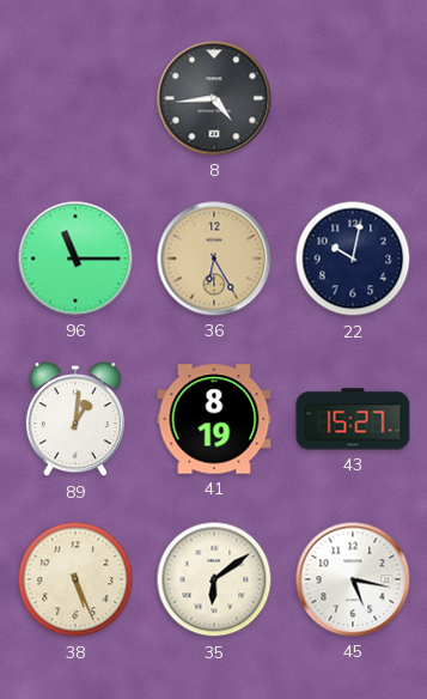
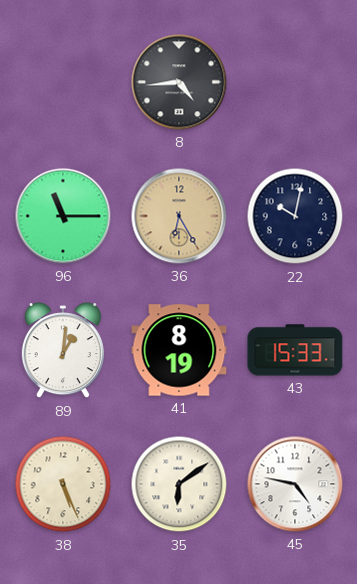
43: 15:27 -> 15:33 (295, 350)
45: 5:17 -> 4:47 (295, 484)
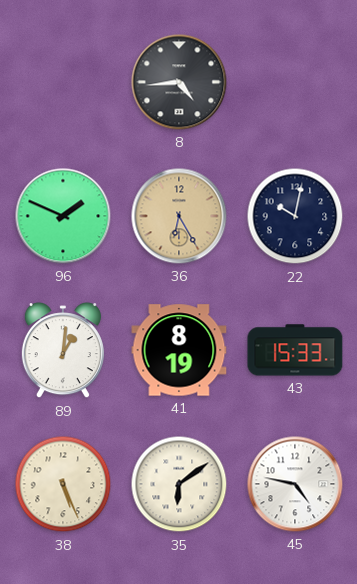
96: 11:15 -> 1:49 (63, 216)
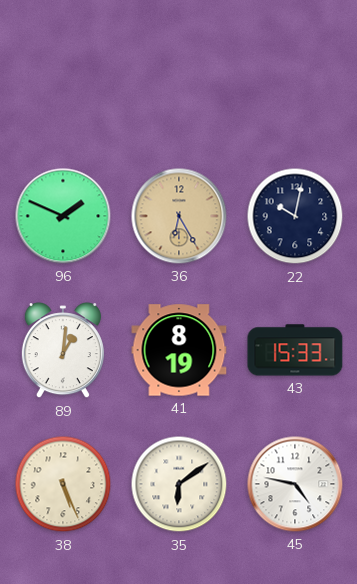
8: 4:44 -> none (179, 82)
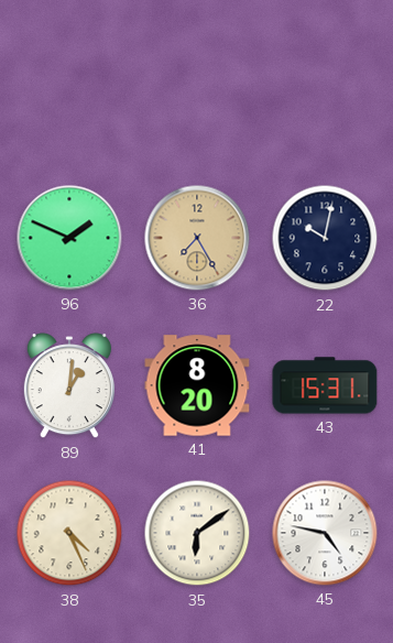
36: 6:25 -> 7:25 (197, 238)
41: 8:19 -> 8:20 (197, 385)
43: 15:33 -> 15:31 (325, 385)
38: 5:26 -> 4:26 (69, 533)
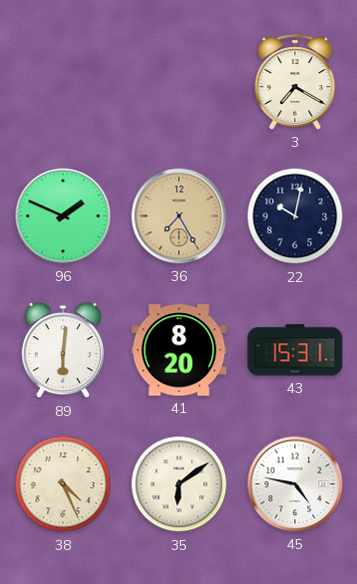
3: none -> 7:20 (295, 82)
89: 1:01 -> 6:01 (63, 351)
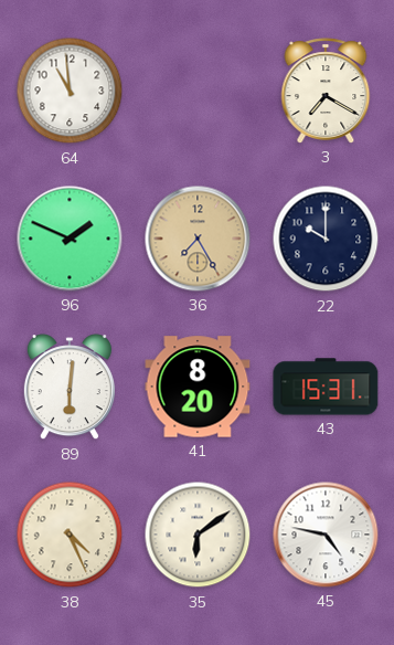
64: none -> 10:59 (70, 91)
22: 10:02 -> 10:00 (326, 239)
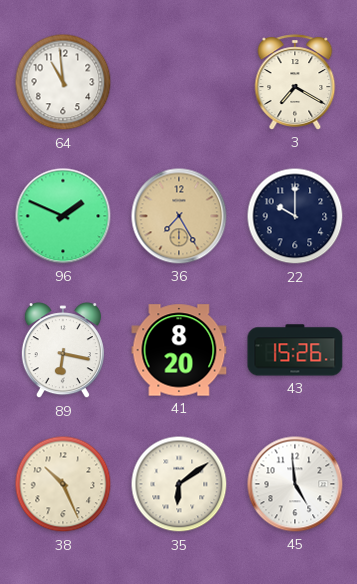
89: 6:01 -> 6:17 (63, 351)
43: 15:31 -> 15:26 (295, 350)
38: 4:26 -> 10:26 (63, 484)
45: 4:47 -> 4:59 (295, 484)
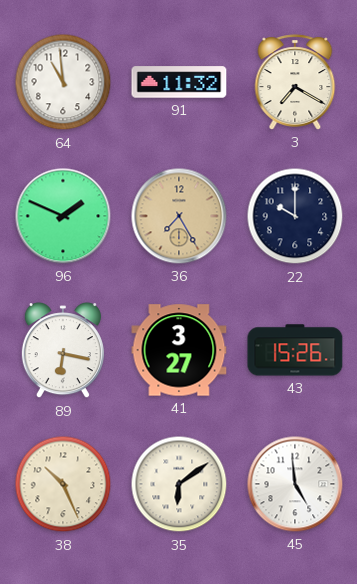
91: none -> 11:32 (179, 82)
41: 8:20 -> 3:27 (179, 350)
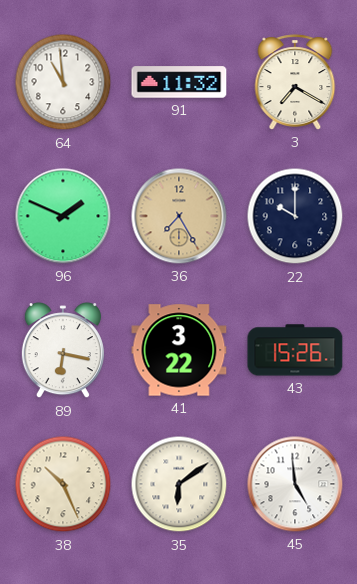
41: 3:27 -> 3:22 (179, 350)
